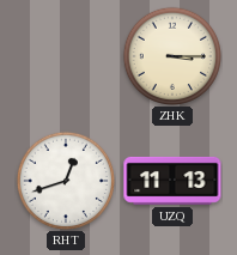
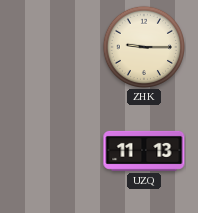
ZHK: 3:15 -> 9:15 (143, 46)
RHT: 12:42 -> none (65, 180)
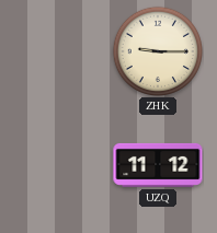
UZQ: 11:13 -> 11:12 (158, 165)
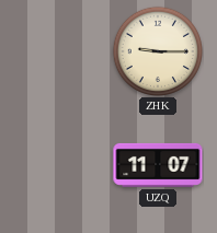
UZQ: 11:12 -> 11:07 (158, 165)
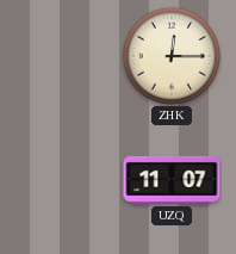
ZHK: 9:15 -> 12:15 (170, 55)
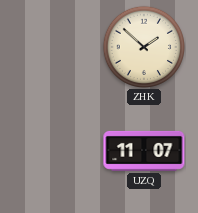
ZHK: 12:15 -> 1:52 (143, 46)
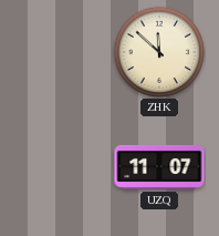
ZHK: 1:52 -> 11:52 (158, 51)
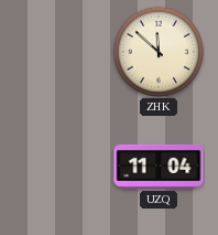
UZQ: 11:07 -> 11:04 (159, 167)
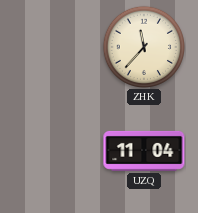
ZHK: 11:52 -> 11:37 (143, 46)
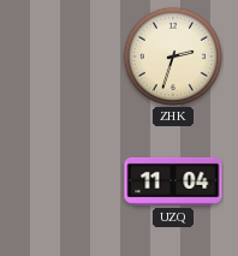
ZHK: 11:37 -> 2:33 (172, 55)
